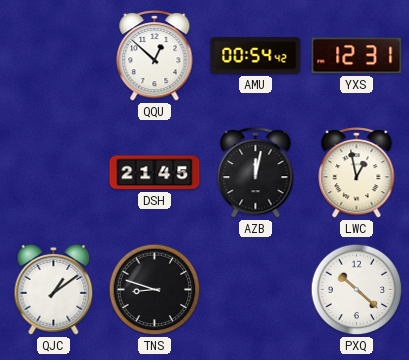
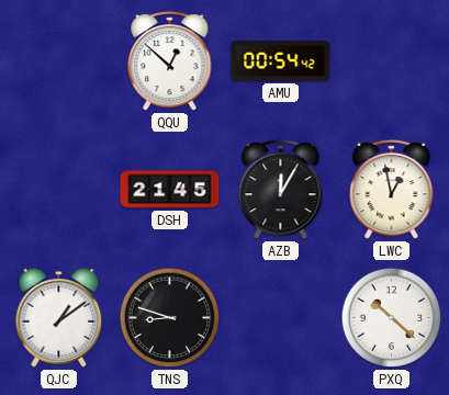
YXS: 12:31 -> none (357, 56)
AZB: 12:02 -> 12:05 (281, 190)
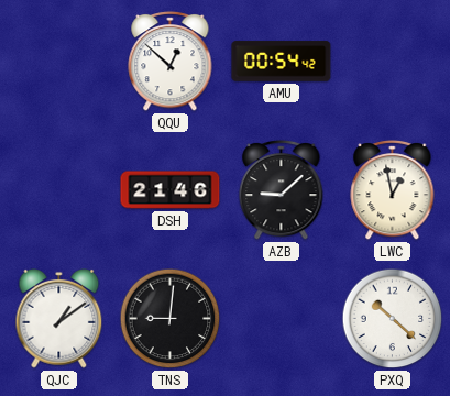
DSH: 21:45 -> 21:46 (171, 190)
AZB: 12:05 -> 9:08 (282, 190)
TNS: 8:48 -> 9:01 (171, 319)
